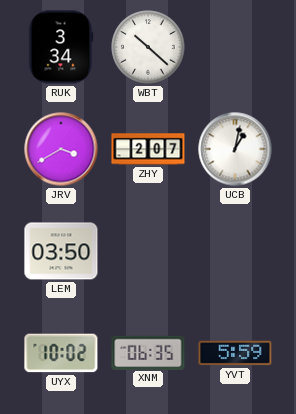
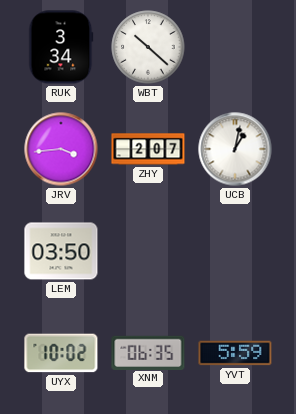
JRV: 3:40 -> 3:44 (61, 149)
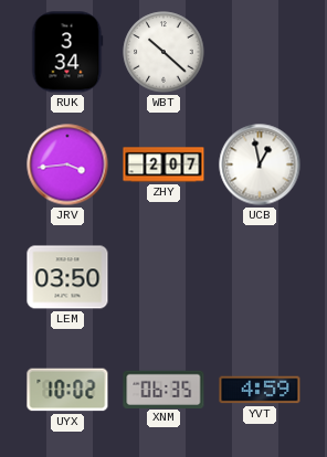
UCB: 1:02 -> 12:58 (260, 164)
YVT: 5:59 -> 4:59 (260, 390)
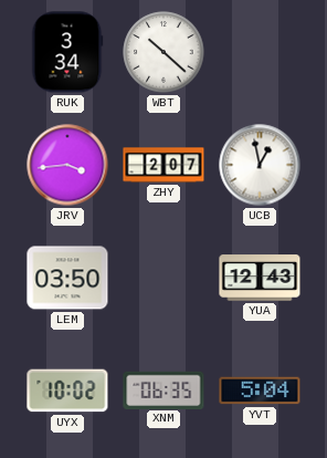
YUA: none -> 12:43 (260, 278)
YVT: 4:59 -> 5:04 (260, 391)
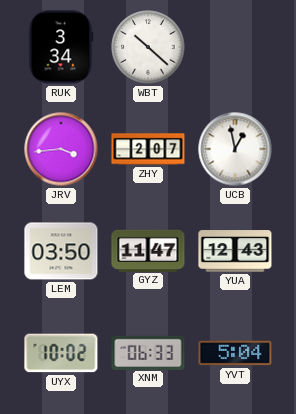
GYZ: none -> 11:47 (148, 250)
XNM: 06:35 -> 06:33 (148, 352)
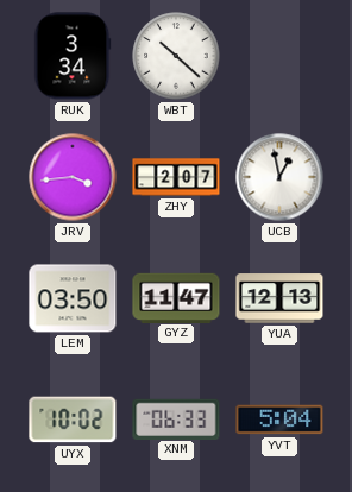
YUA: 12:43 -> 12:13 (279, 298)
